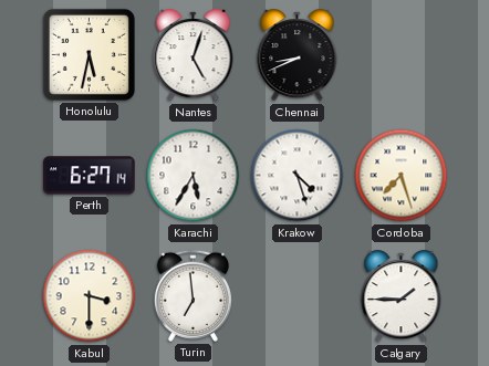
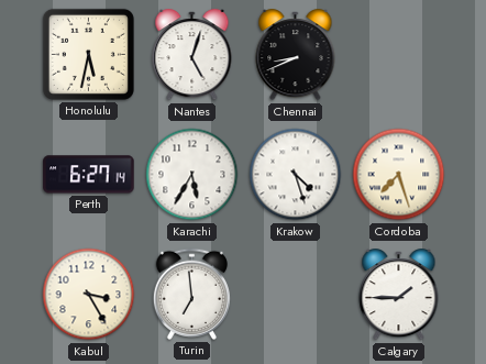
Kabul: 3:30 -> 3:25 (89, 295)
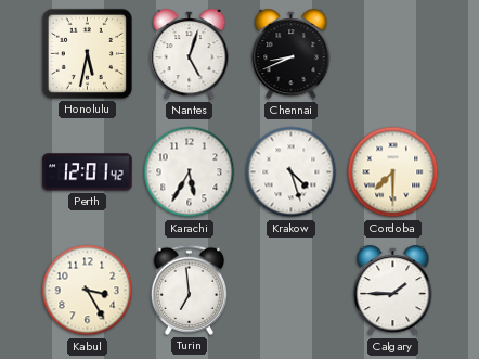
Perth: 6:27 -> 12:01 (88, 172)
Cordoba: 7:27 -> 7:30 (393, 172)
